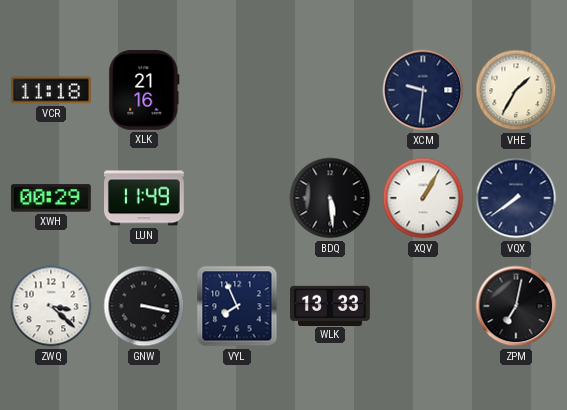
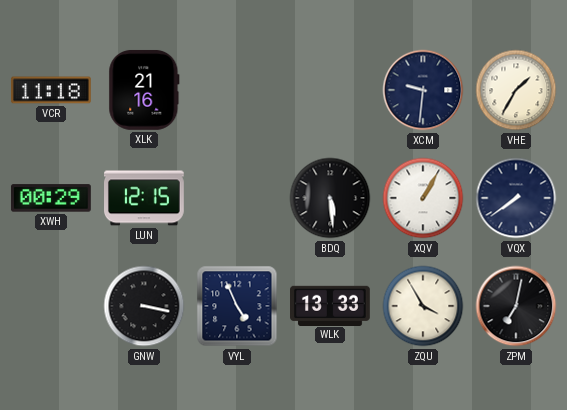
LUN: 11:49 -> 12:15 (145, 198)
ZWQ: 3:22 -> none (51, 306)
VYL: 7:56 -> 4:56 (237, 306)
ZQU: none -> 3:55 (423, 306)
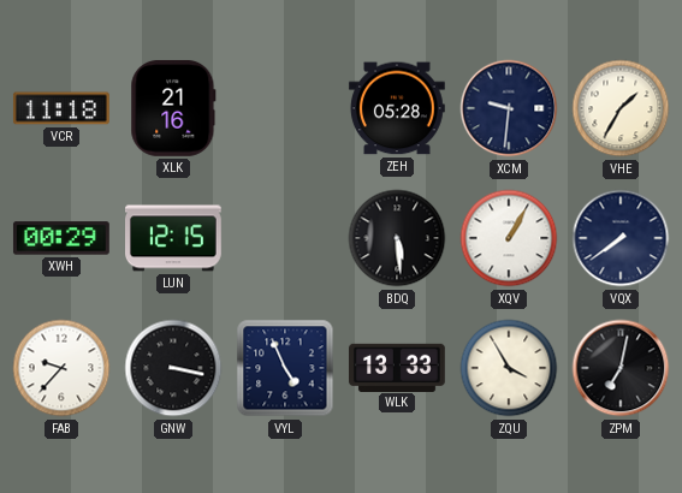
ZEH: none -> 05:28 (397, 108)
FAB: none -> 9:37 (61, 368)
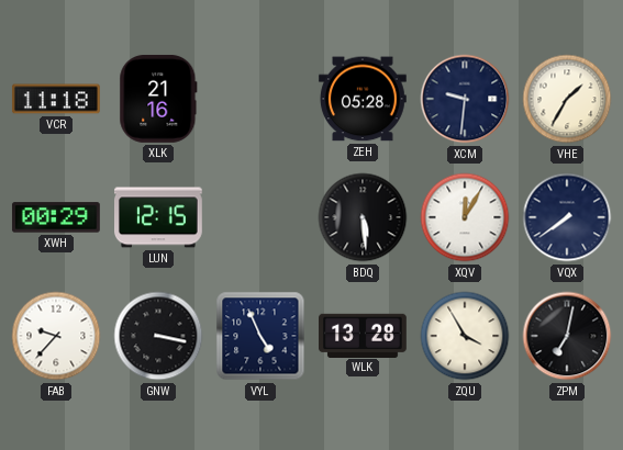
XQV: 1:05 -> 12:05 (465, 217)
WLK: 13:33 -> 13:28 (364, 335)
